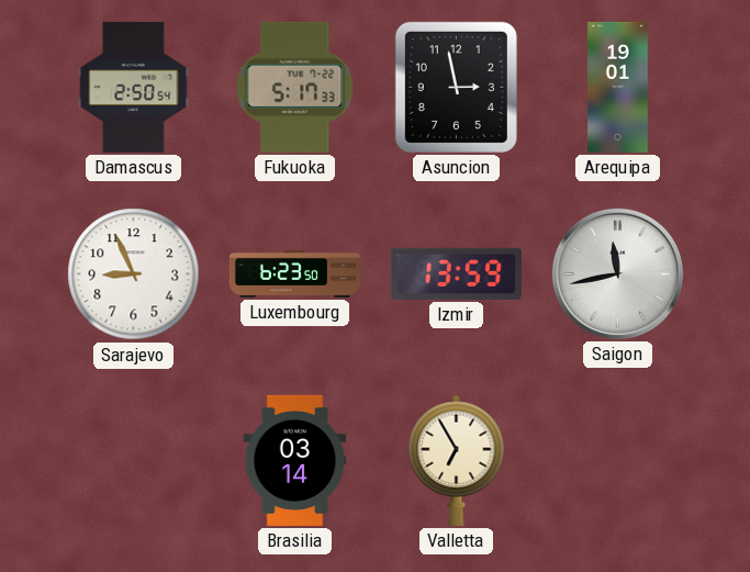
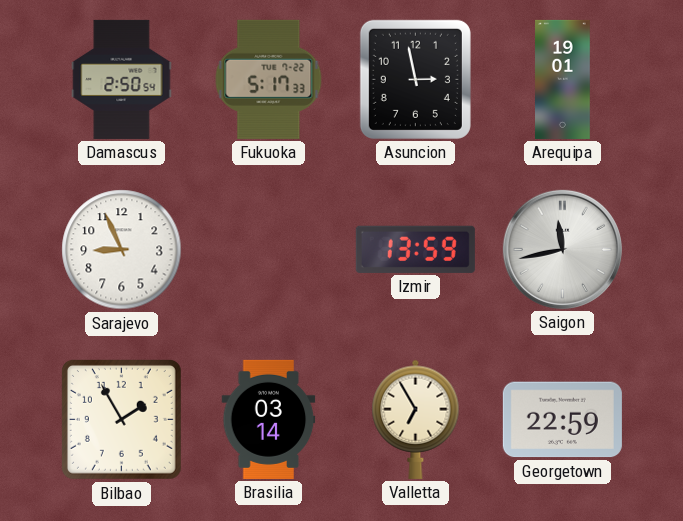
Luxembourg: 6:23 -> none (294, 273)
Bilbao: none -> 1:55 (121, 419)
Georgetown: none -> 22:59 (562, 420)
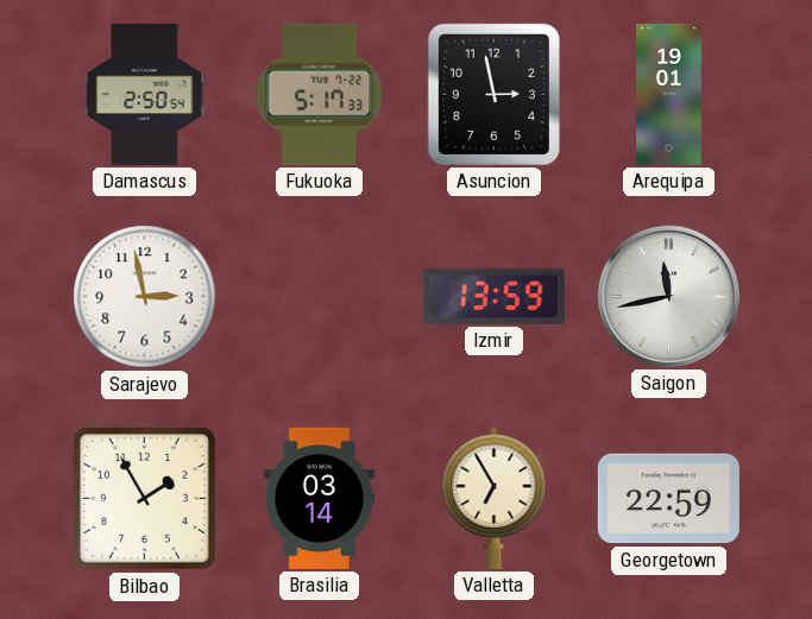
Sarajevo: 8:56 -> 2:58 (145, 297)
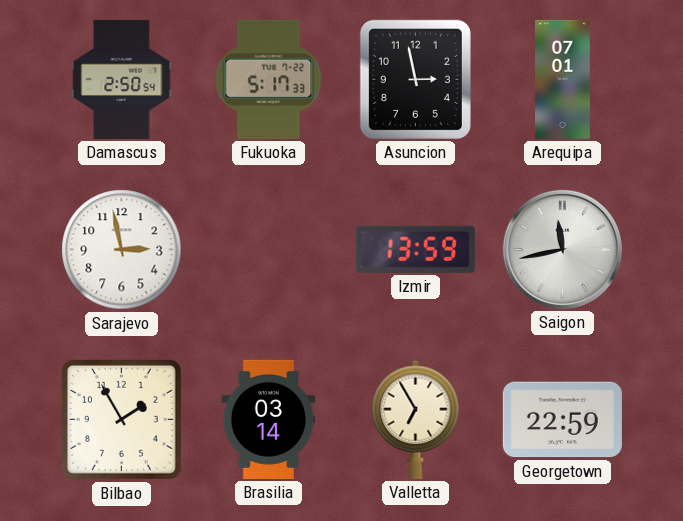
Arequipa: 19:01 -> 07:01 (563, 79)
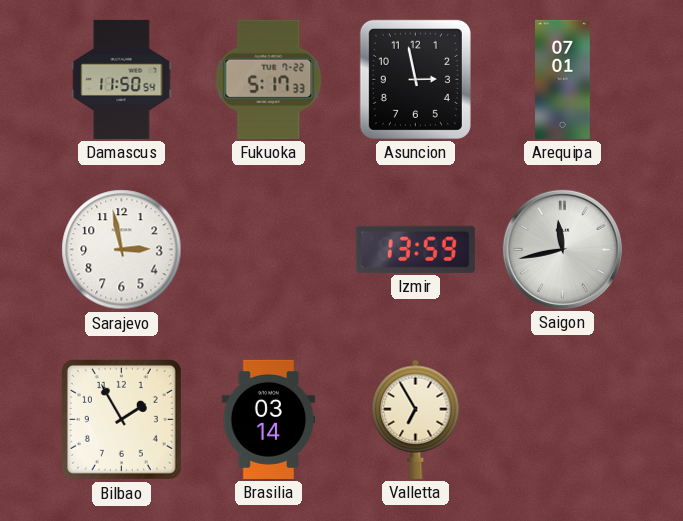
Damascus: 2:50 -> 11:50 (122, 79)
Georgetown: 22:59 -> none (562, 420)
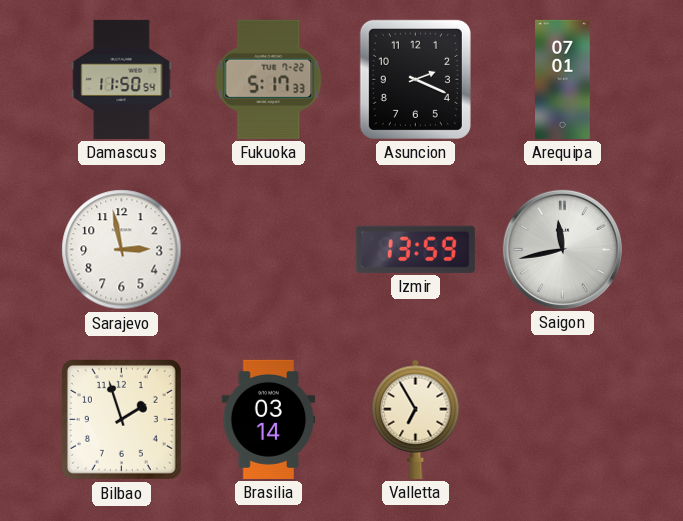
Asuncion: 2:58 -> 2:19 (415, 79)
Bilbao: 1:55 -> 1:57 (121, 419)
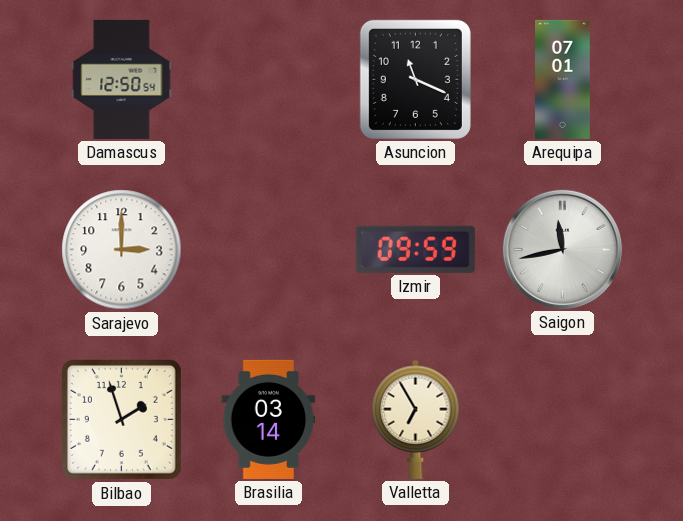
Damascus: 11:50 -> 12:50 (122, 79)
Fukuoka: 5:17 -> none (269, 79)
Asuncion: 2:19 -> 11:19 (415, 79)
Sarajevo: 2:58 -> 3:00 (122, 250)
Izmir: 13:59 -> 09:59 (415, 249)
